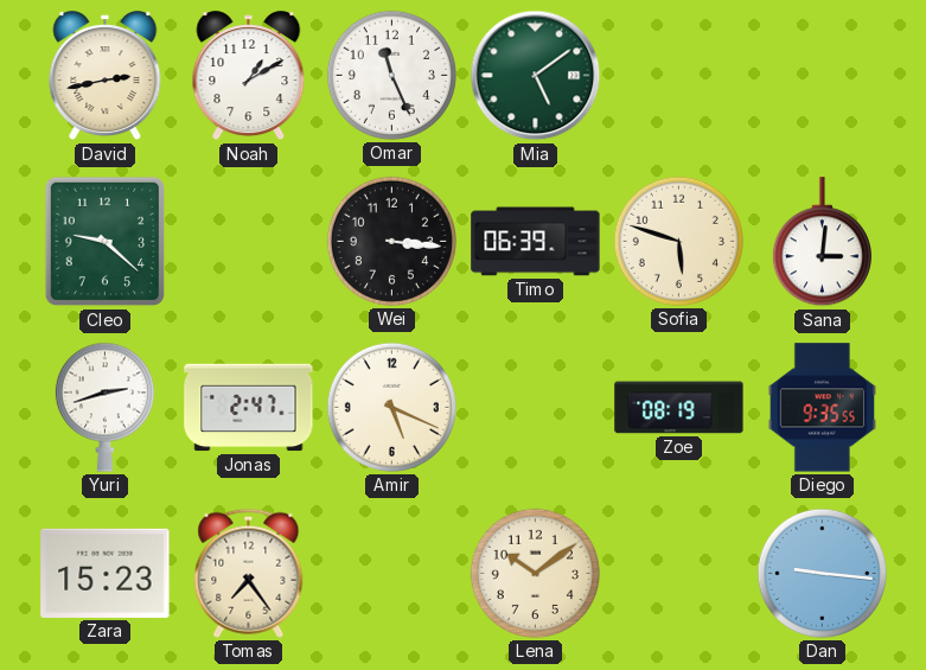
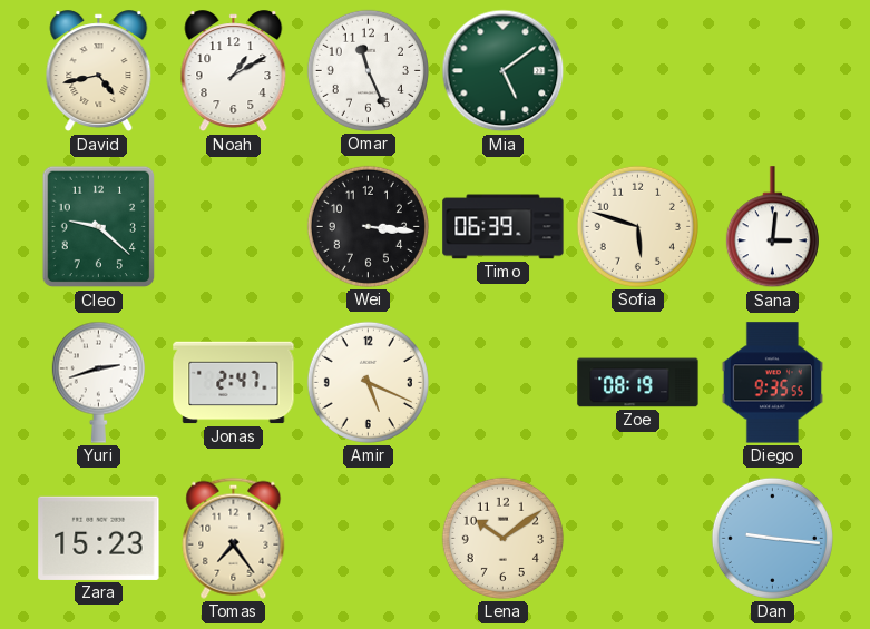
David: 2:43 -> 4:43 (99, 71)
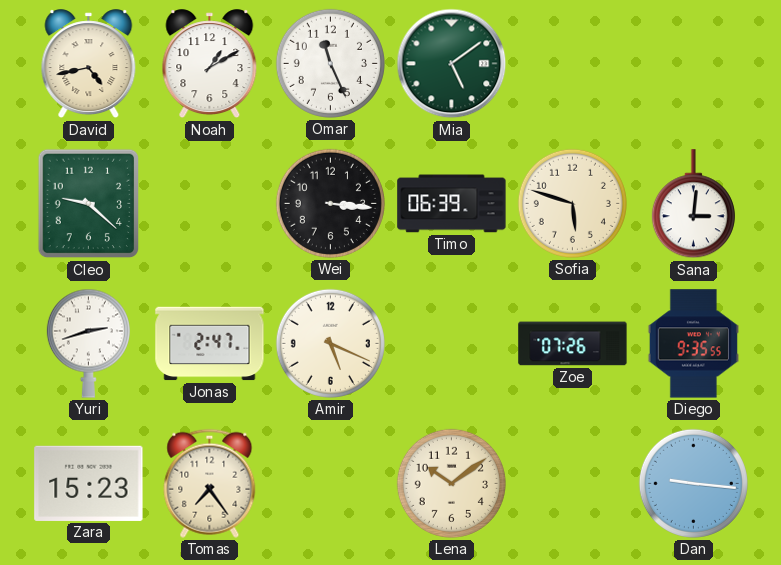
Zoe: 08:19 -> 07:26 (573, 344)
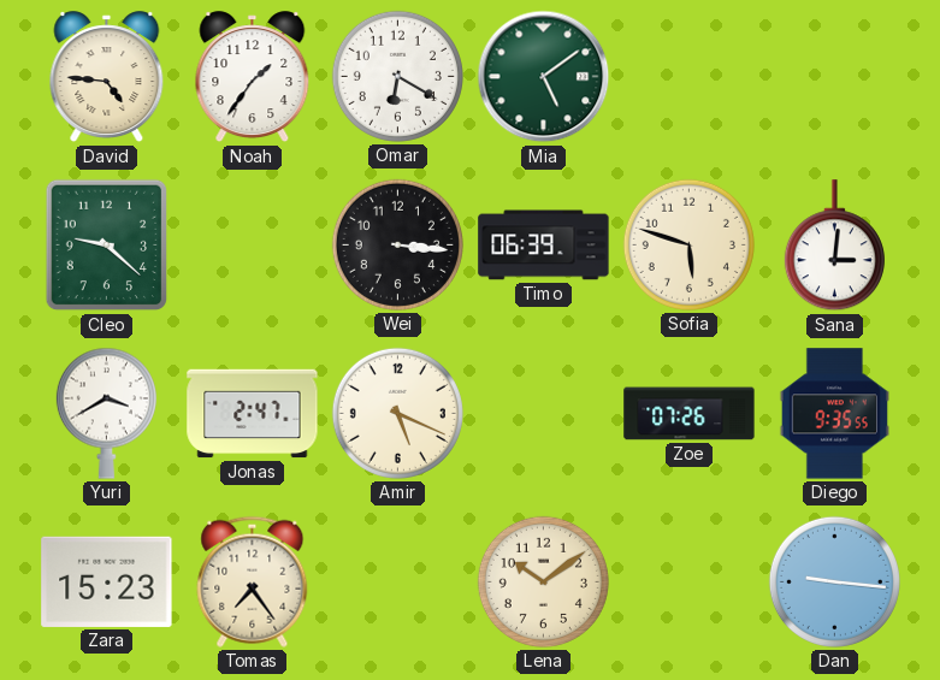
David: 4:43 -> 4:46 (107, 77)
Noah: 1:10 -> 1:36 (253, 77)
Omar: 11:26 -> 6:20 (397, 76)
Yuri: 2:42 -> 3:40 (106, 413)
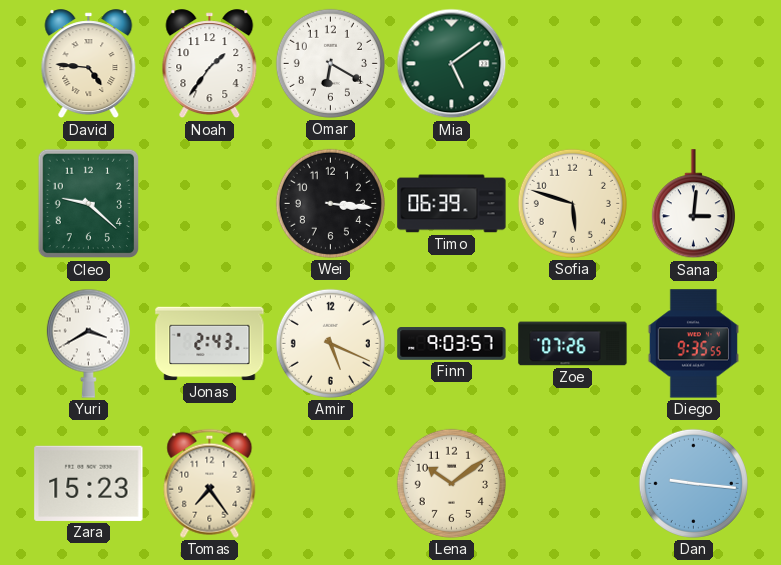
Jonas: 2:47 -> 2:43 (210, 344)
Finn: none -> 9:03 (452, 344)
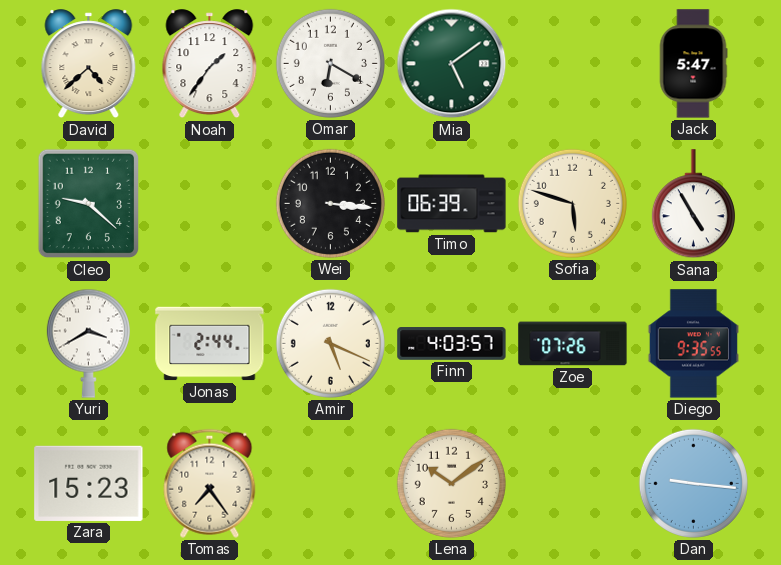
David: 4:46 -> 4:38 (89, 64)
Jack: none -> 5:47 (693, 64)
Sana: 3:01 -> 4:55 (693, 204)
Jonas: 2:43 -> 2:44 (210, 344)
Finn: 9:03 -> 4:03 (452, 344)
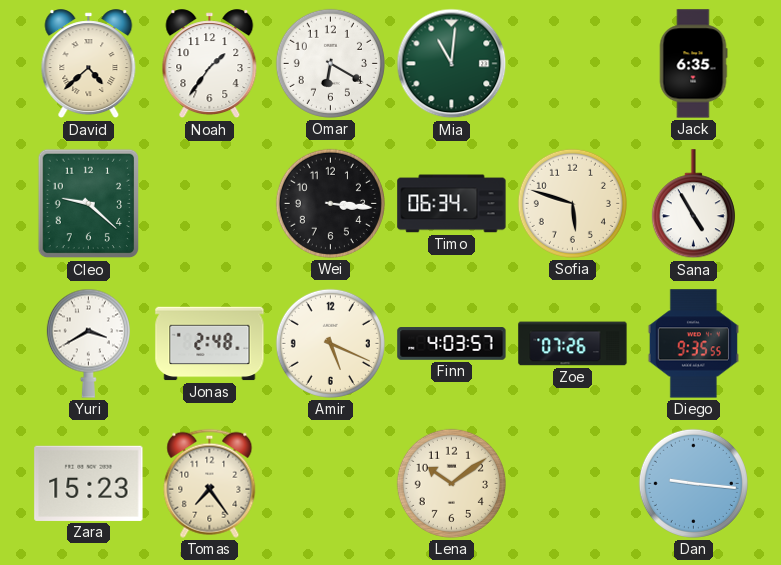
Mia: 5:09 -> 11:01 (452, 64)
Jack: 5:47 -> 6:35 (693, 64)
Timo: 06:39 -> 06:34 (452, 204)
Jonas: 2:44 -> 2:48 (210, 344)
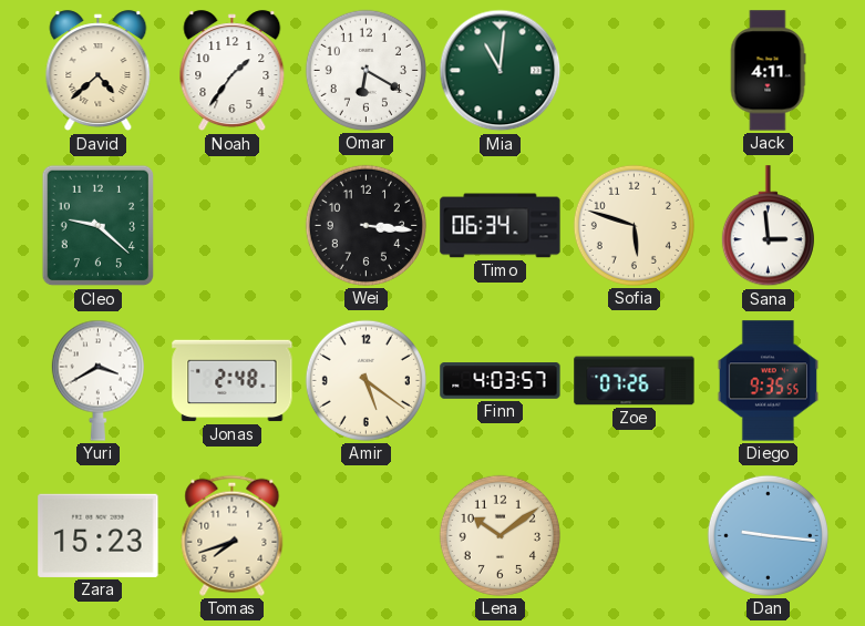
Jack: 6:35 -> 4:11 (768, 71)
Sana: 4:55 -> 2:59 (768, 226)
Amir: 5:19 -> 5:21 (365, 380)
Tomas: 7:24 -> 7:42 (233, 535)
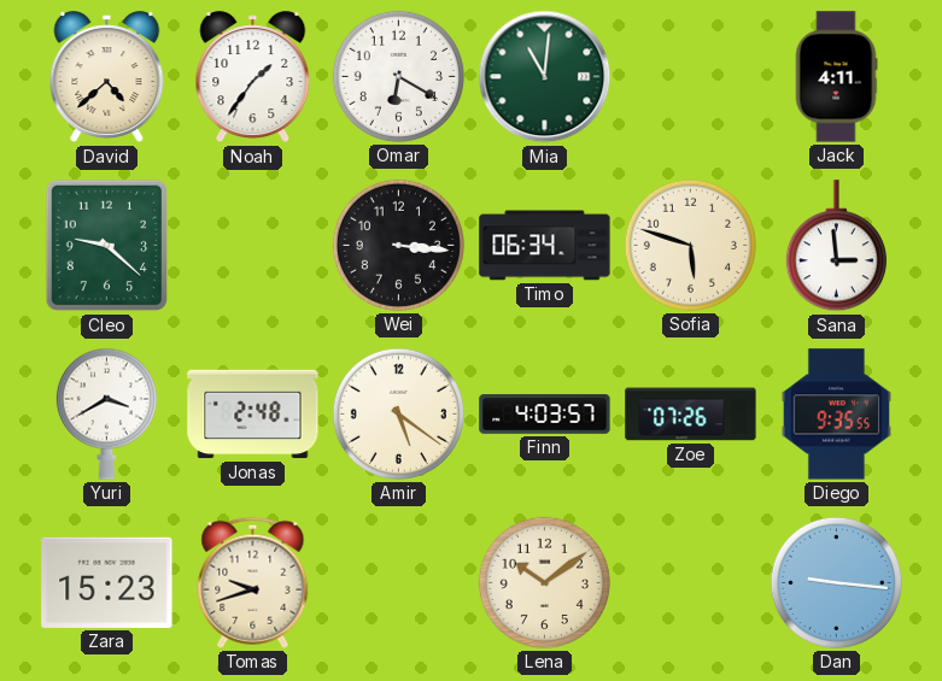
Tomas: 7:42 -> 9:42 (253, 582)
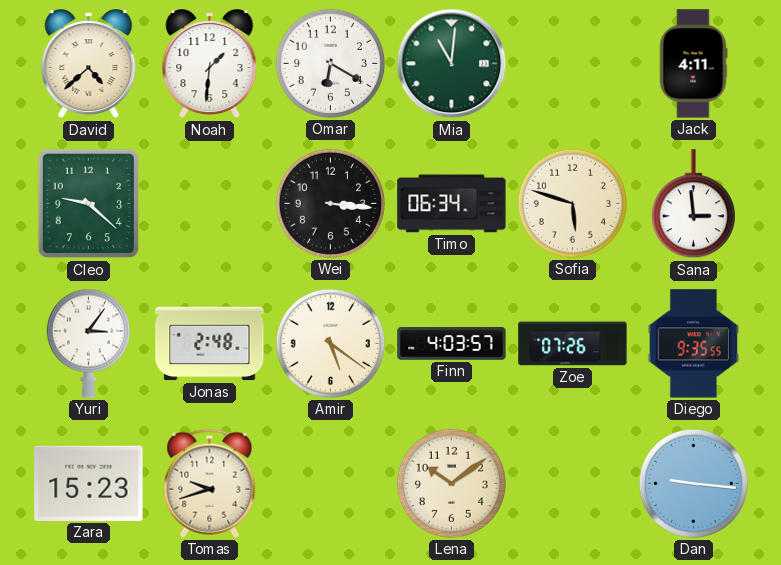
Noah: 1:36 -> 1:31 (210, 64)
Yuri: 3:40 -> 3:06 (88, 343)
